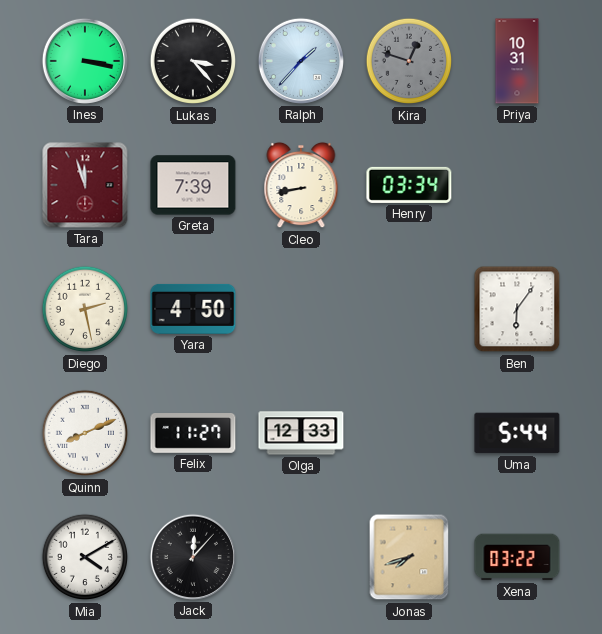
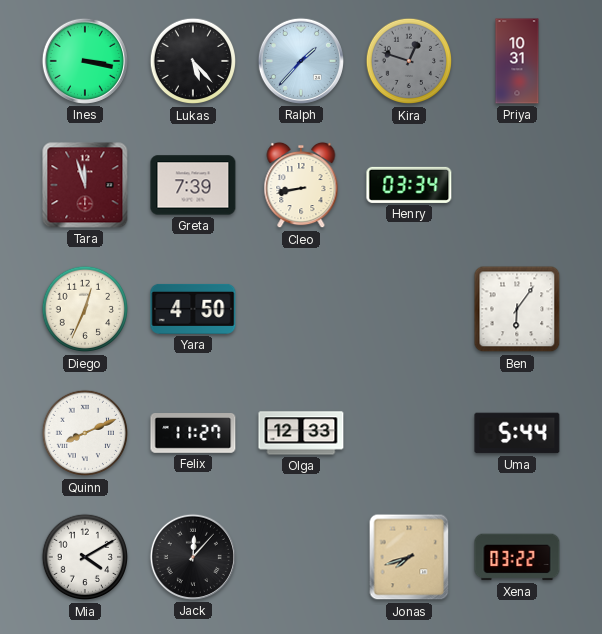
Lukas: 3:23 -> 5:23 (193, 61)
Diego: 2:28 -> 12:34 (85, 309)
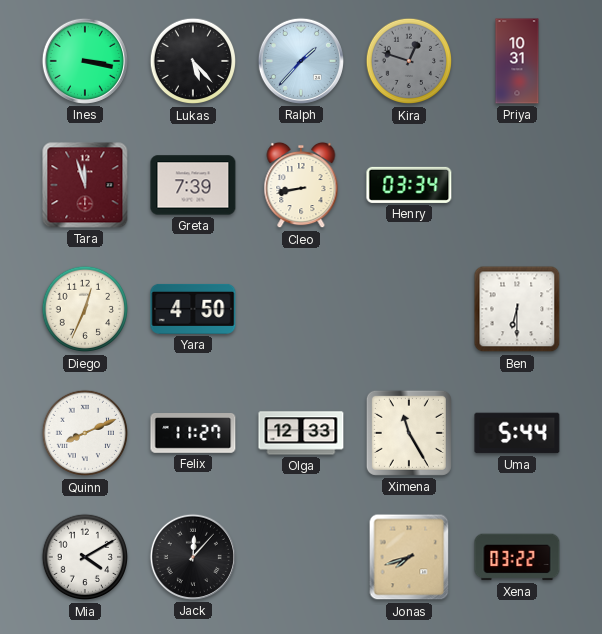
Ben: 6:06 -> 6:30 (517, 309)
Ximena: none -> 11:25 (409, 433)
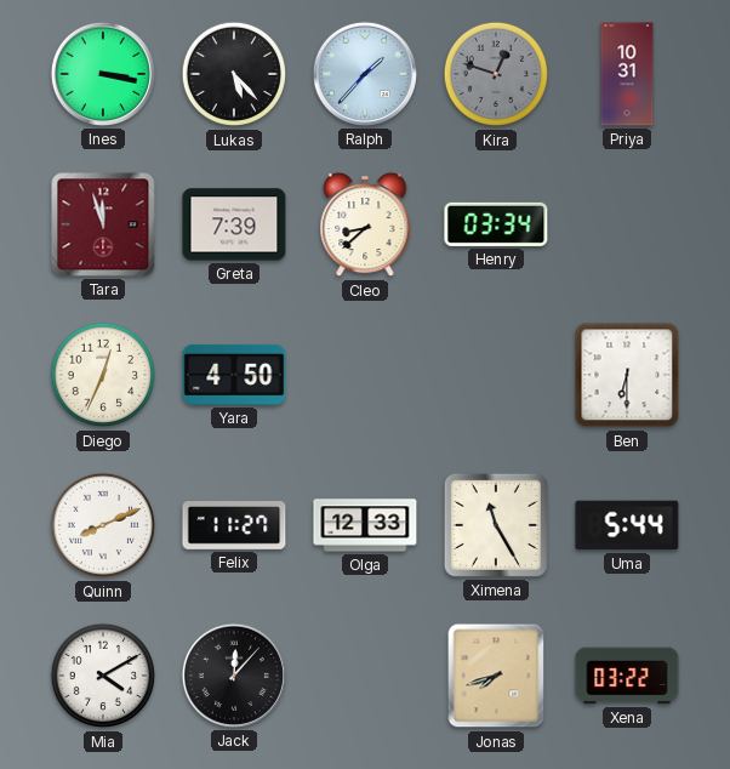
Cleo: 8:43 -> 8:38 (365, 224)
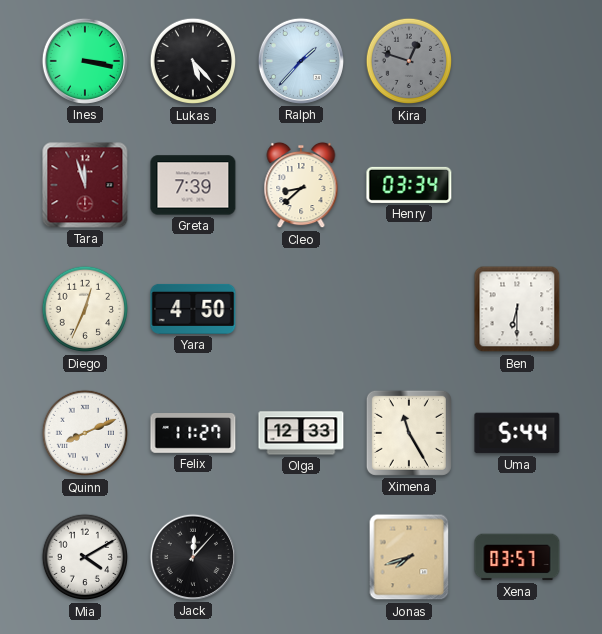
Priya: 10:31 -> none (627, 74)
Xena: 03:22 -> 03:57 (517, 557)
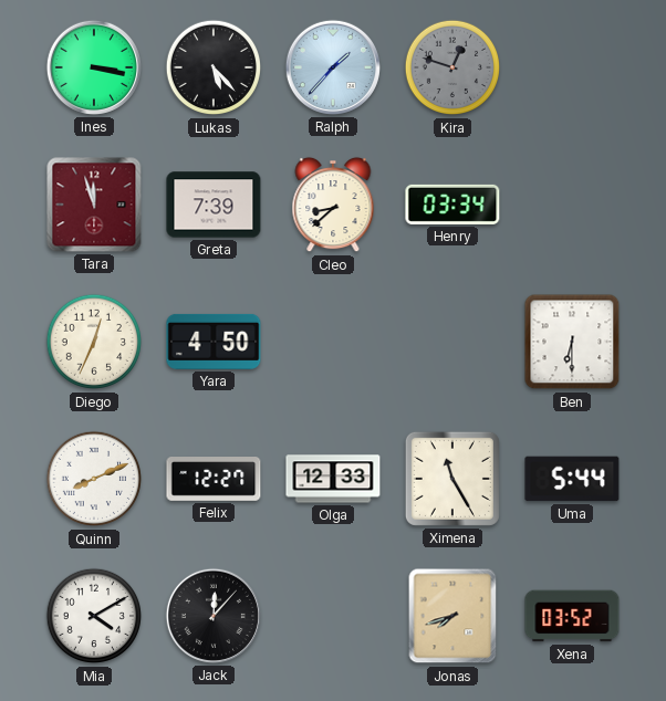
Felix: 11:27 -> 12:27 (214, 480)
Xena: 03:57 -> 03:52 (572, 616)
